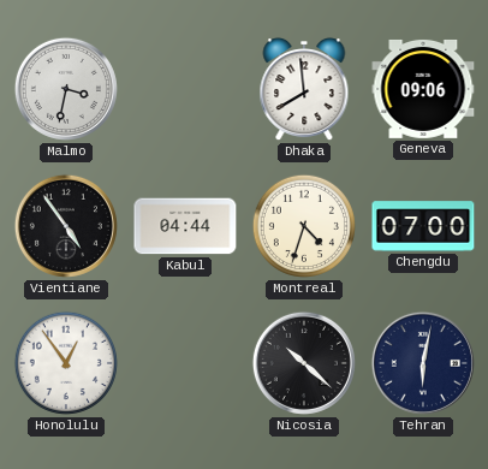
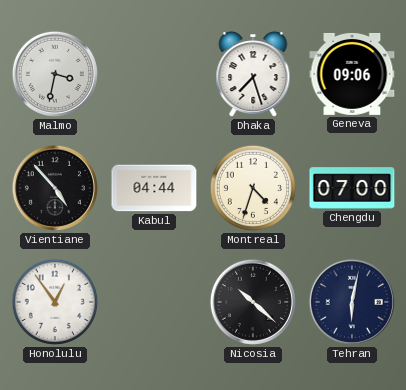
Dhaka: 7:59 -> 7:27 (253, 74)
Vientiane: 4:54 -> 4:53 (55, 188)
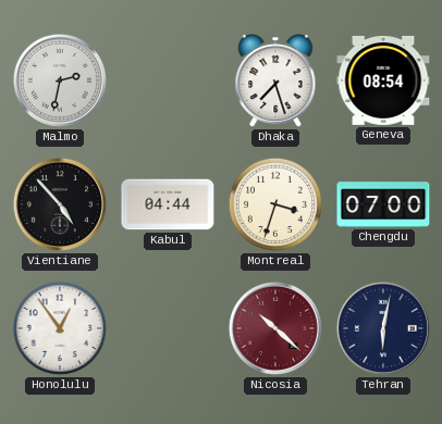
Malmo: 3:32 -> 2:32 (60, 80)
Geneva: 09:06 -> 08:54 (383, 80)
Montreal: 4:33 -> 3:33 (275, 204)
Nicosia dial: black -> burgundy (275, 328)
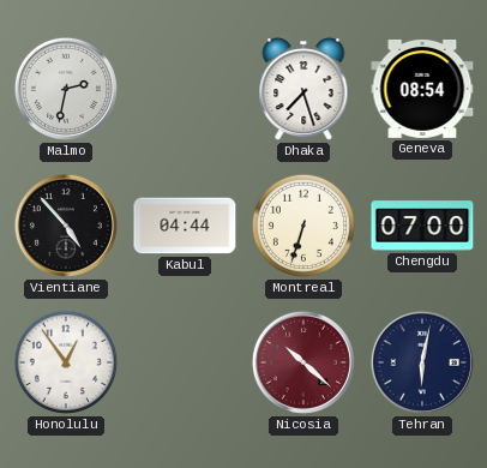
Montreal: 3:33 -> 6:33 (303, 226)
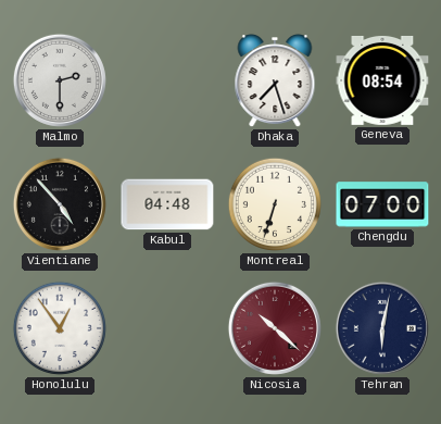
Malmo: 2:32 -> 2:30 (60, 80)
Kabul: 04:44 -> 04:48 (167, 204)
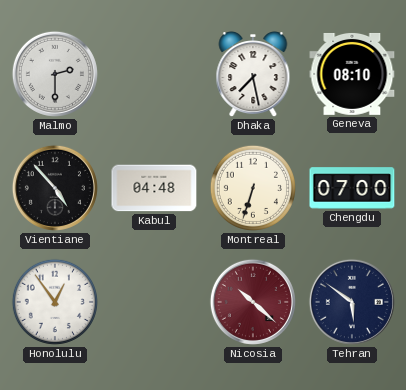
Dhaka: 7:27 -> 7:28 (253, 74)
Geneva: 08:54 -> 08:10 (352, 74)
Tehran: 6:02 -> 5:51 (352, 302)
